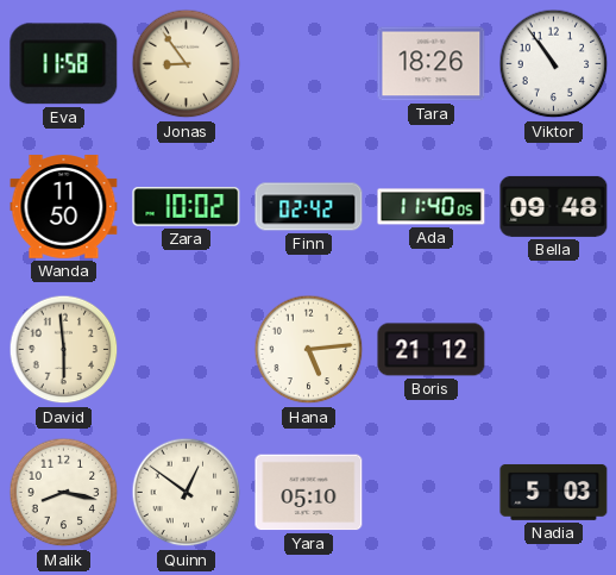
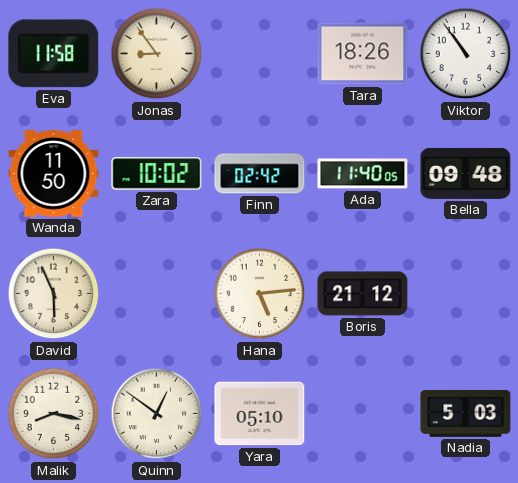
David: 5:59 -> 5:56 (54, 294)
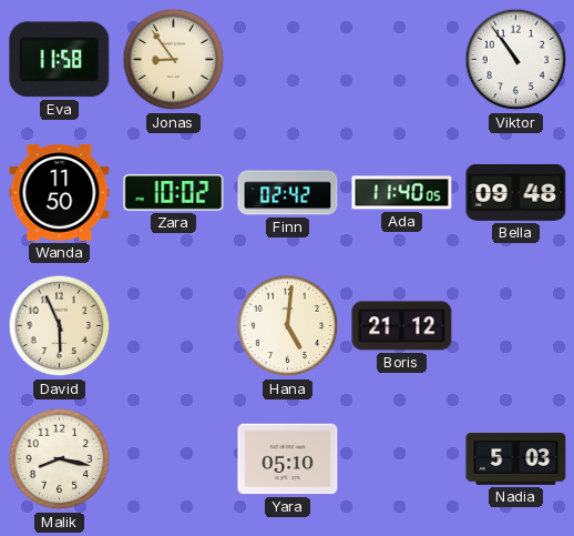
Tara: 18:26 -> none (363, 54)
Hana: 5:14 -> 5:01 (288, 326)
Quinn: 12:51 -> none (157, 414)
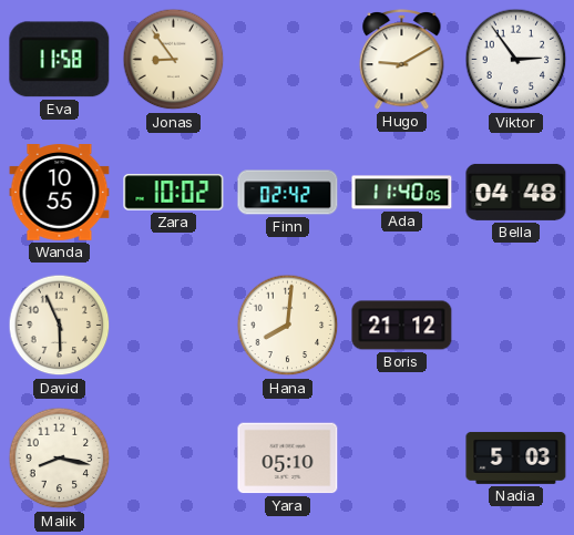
Hugo: none -> 9:10 (402, 59)
Viktor: 10:54 -> 2:54 (516, 60)
Wanda: 11:50 -> 10:55 (60, 193)
Bella: 09:48 -> 04:48 (516, 192)
Hana: 5:01 -> 8:01 (288, 326)
